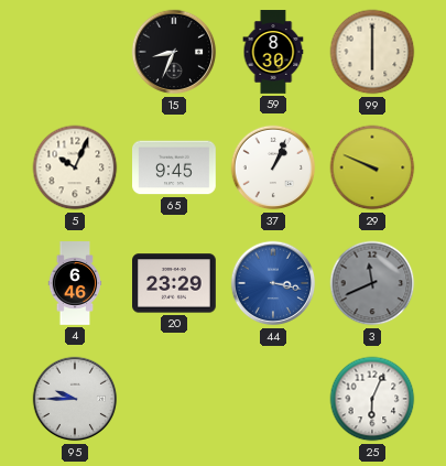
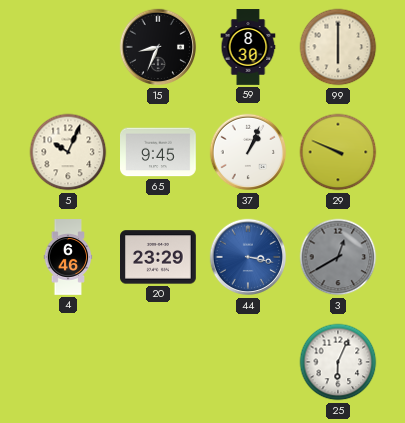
3: 11:41 -> 12:40 (338, 257)
95: 9:45 -> none (75, 399)
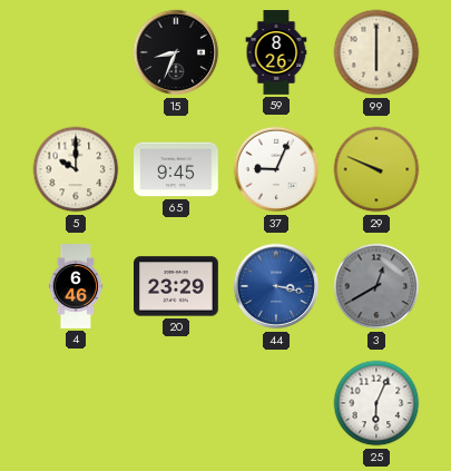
59: 8:30 -> 8:26 (276, 52)
5: 10:04 -> 10:00 (76, 169)
37: 1:04 -> 9:04 (276, 169)
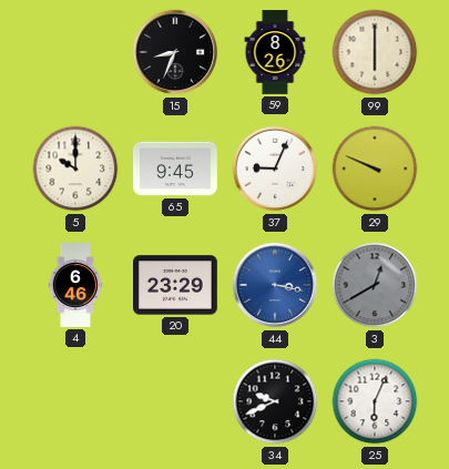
34: none -> 9:41 (275, 401)
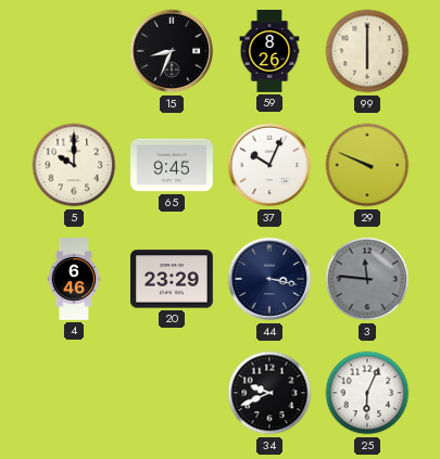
37: 9:04 -> 10:04 (269, 165)
44 dial: blue -> navy (269, 279)
3: 12:40 -> 11:46 (367, 279)
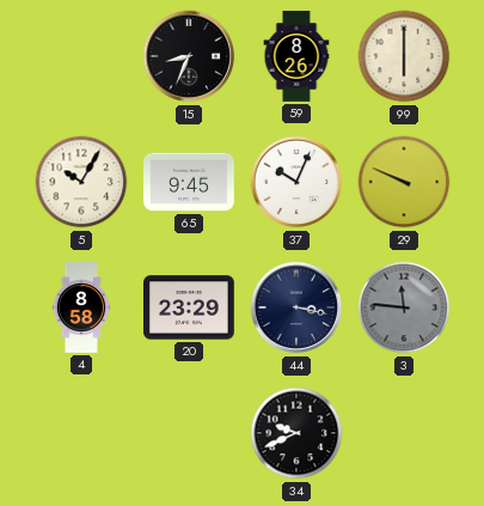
5: 10:00 -> 10:05 (81, 182)
4: 6:46 -> 8:58 (81, 307)
25: 6:04 -> none (367, 393)
